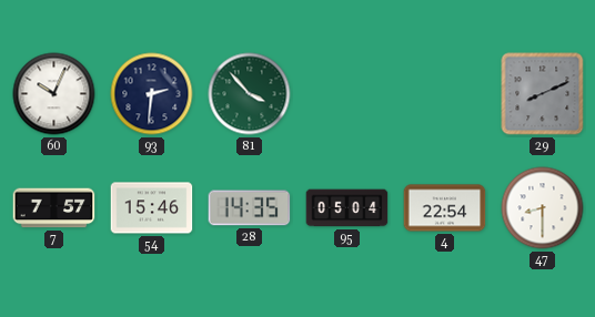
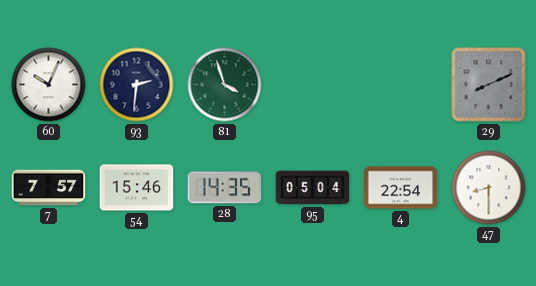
81: 3:53 -> 3:57 (225, 85)
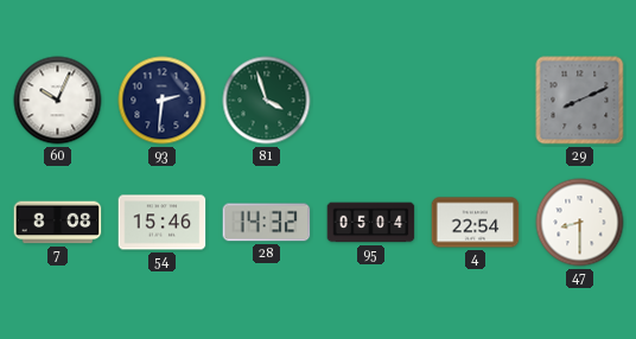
7: 7:57 -> 8:08 (58, 223)
28: 14:35 -> 14:32 (267, 223)
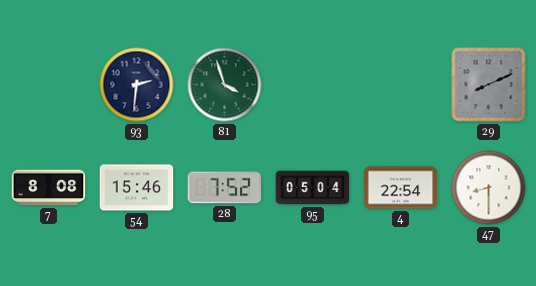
60: 10:04 -> none (58, 101)
28: 14:32 -> 7:52 (225, 188)
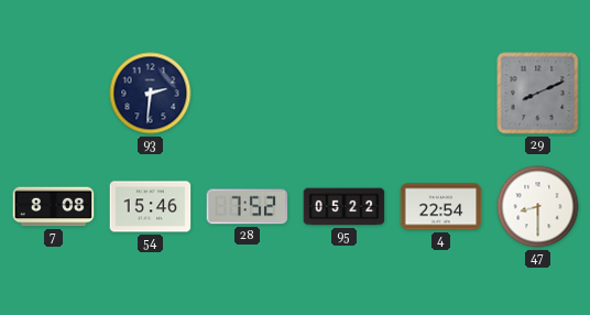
81: 3:57 -> none (225, 85)
95: 05:04 -> 05:22 (345, 207)
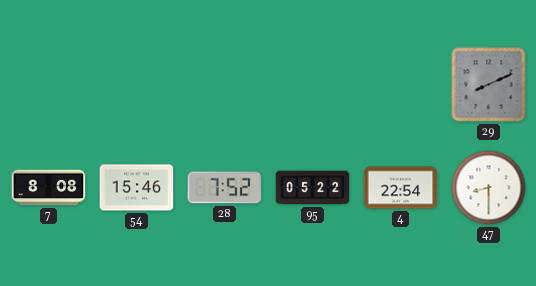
93: 2:31 -> none (151, 94)
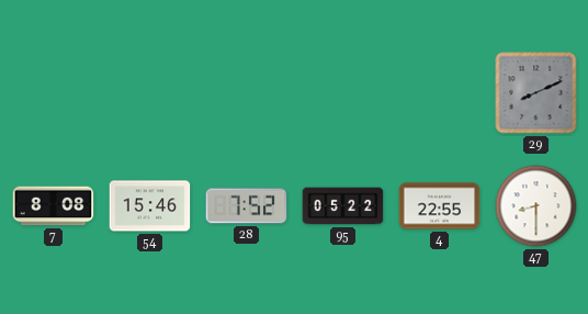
4: 22:54 -> 22:55 (440, 206)
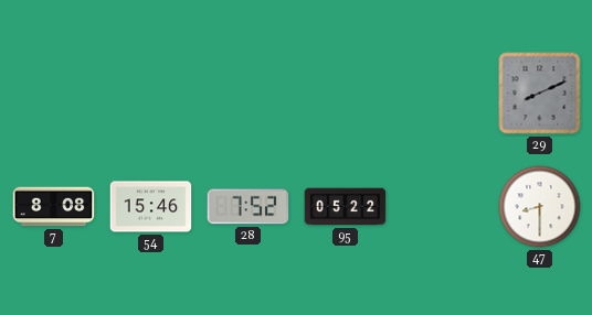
4: 22:55 -> none (440, 206)
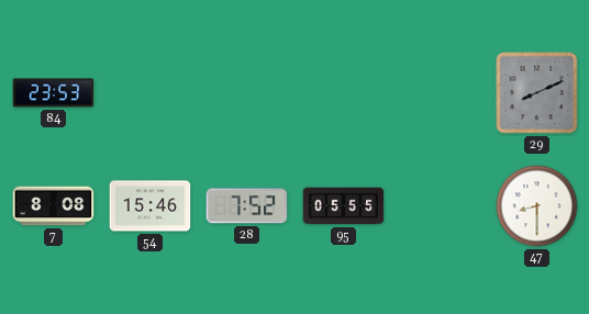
84: none -> 23:53 (54, 93)
95: 05:22 -> 05:55 (344, 206)
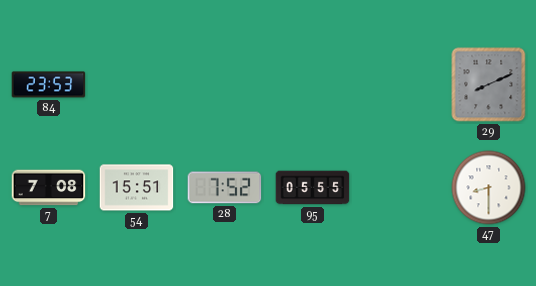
7: 8:08 -> 7:08 (49, 188)
54: 15:46 -> 15:51 (137, 188)
